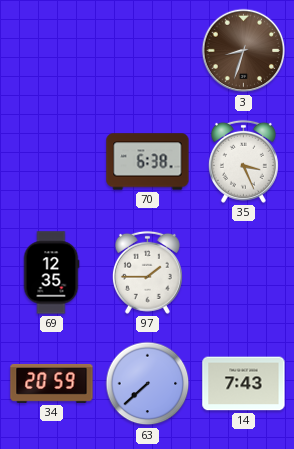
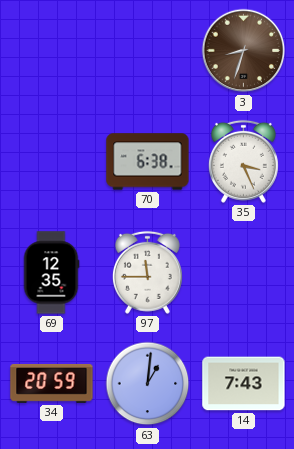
97: 1:45 -> 11:45 (147, 272)
63: 7:38 -> 1:01 (148, 384)
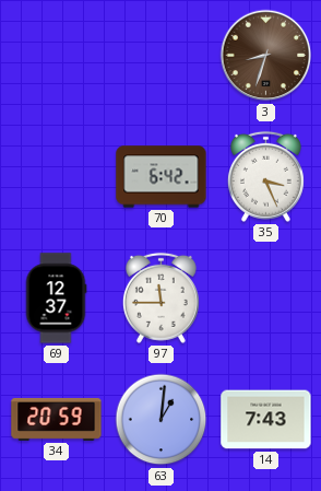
70: 6:38 -> 6:42 (162, 177)
69: 12:35 -> 12:37 (56, 299)
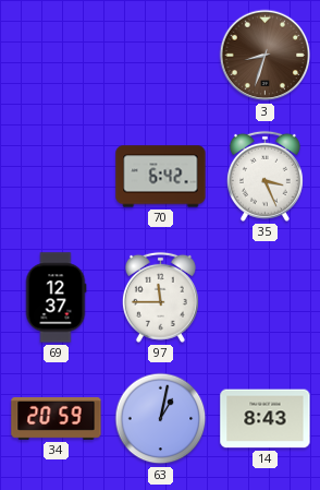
63: 1:01 -> 1:02 (161, 419)
14: 7:43 -> 8:43 (266, 419)
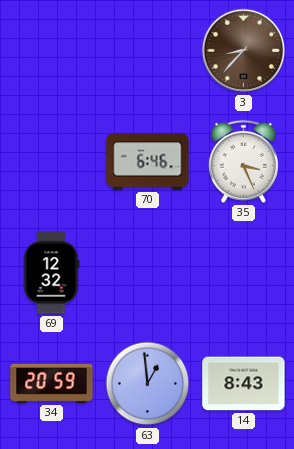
3: 8:33 -> 8:37 (244, 51)
70: 6:42 -> 6:46 (148, 162)
69: 12:37 -> 12:32 (51, 273)
97: 11:45 -> none (160, 297)
63: 1:02 -> 12:59 (148, 384)
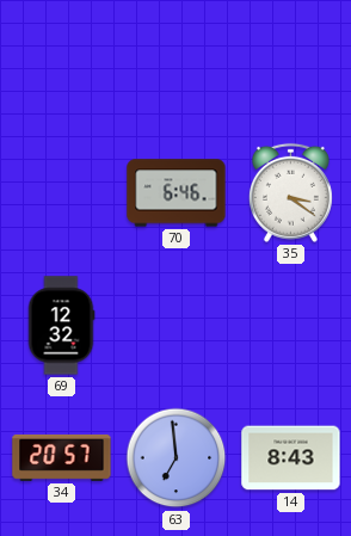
3: 8:37 -> none (244, 51)
35: 3:26 -> 3:21 (290, 192)
34: 20:59 -> 20:57 (62, 457)
63: 12:59 -> 6:59 (177, 458)
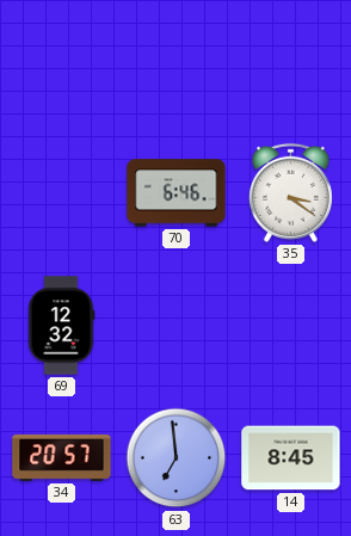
14: 8:43 -> 8:45 (291, 458)
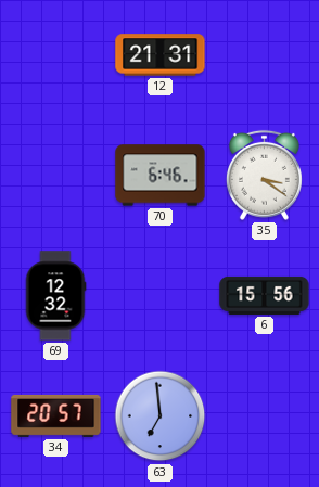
12: none -> 21:31 (161, 55)
6: none -> 15:56 (265, 295)
14: 8:45 -> none (291, 458)
